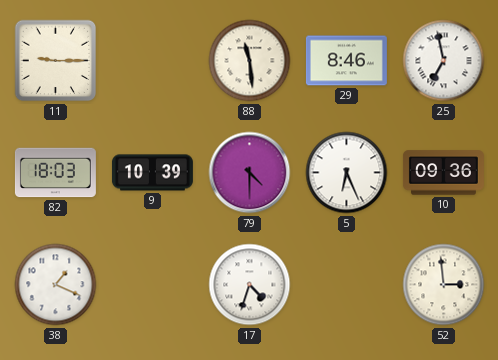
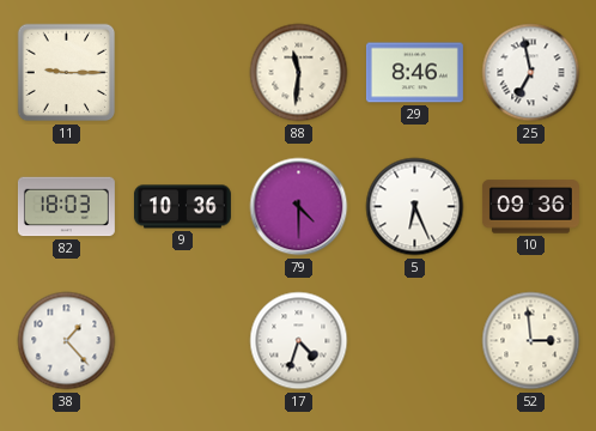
88: 11:29 -> 11:31 (299, 73)
9: 10:39 -> 10:36 (182, 207)
38: 1:19 -> 1:23 (67, 341)
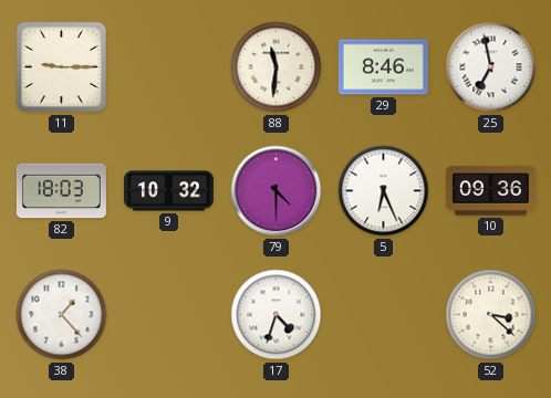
9: 10:36 -> 10:32 (168, 191)
52: 2:59 -> 3:22 (491, 315)
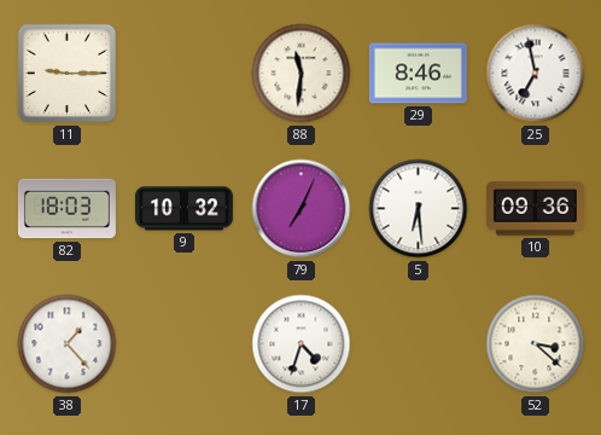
79: 4:30 -> 7:04 (302, 209)
5: 6:26 -> 6:29 (419, 209)
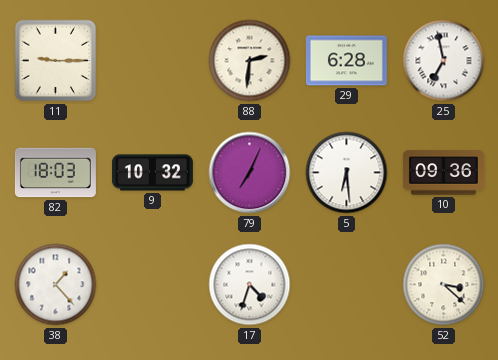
88: 11:31 -> 2:31 (250, 61)
29: 8:46 -> 6:28 (346, 61)
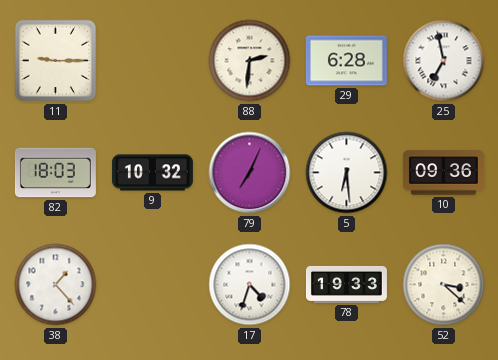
78: none -> 19:33 (346, 284)
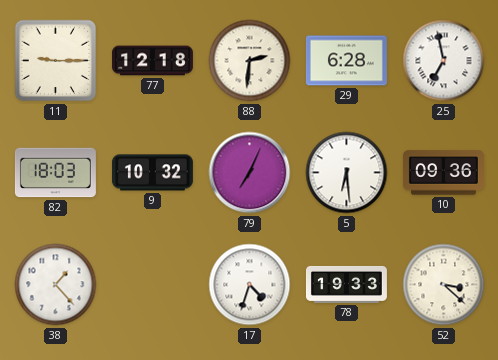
77: none -> 12:18 (152, 61)
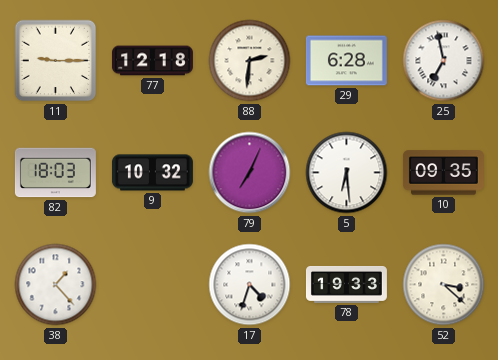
10: 09:36 -> 09:35 (443, 173)
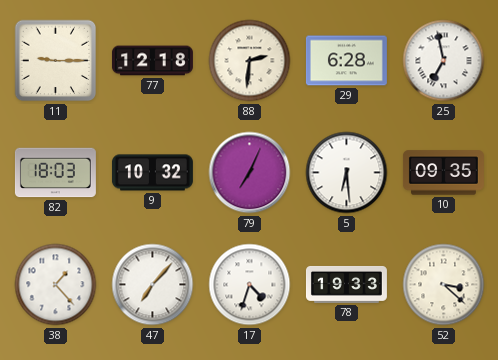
47: none -> 7:07 (153, 285)
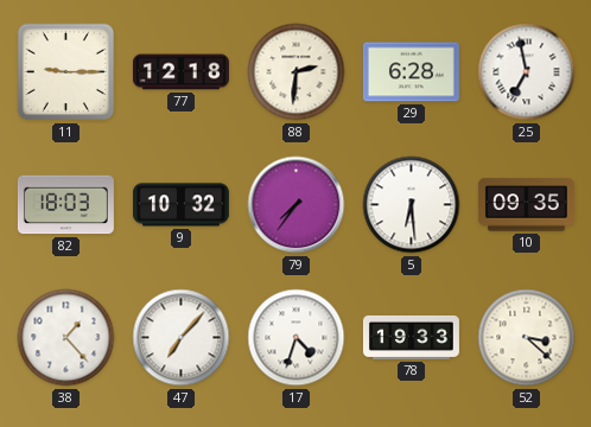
79: 7:04 -> 7:36 (297, 205)
